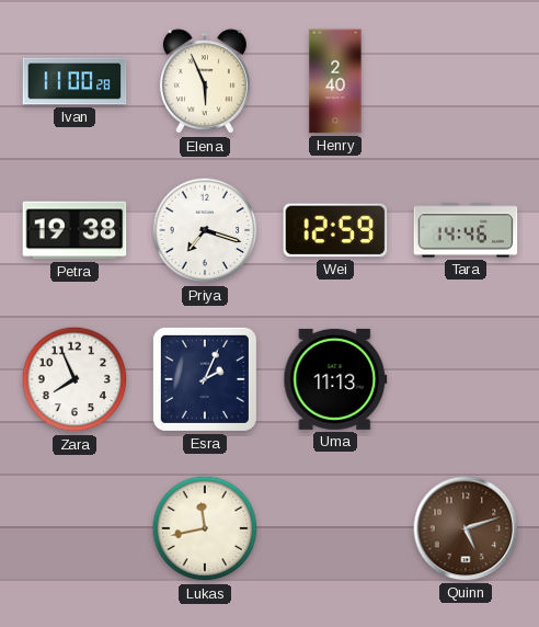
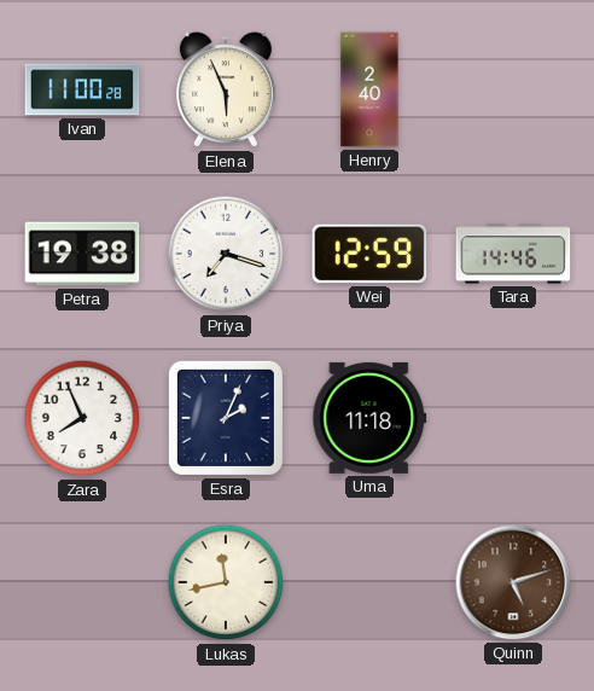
Uma: 11:13 -> 11:18 (369, 418)
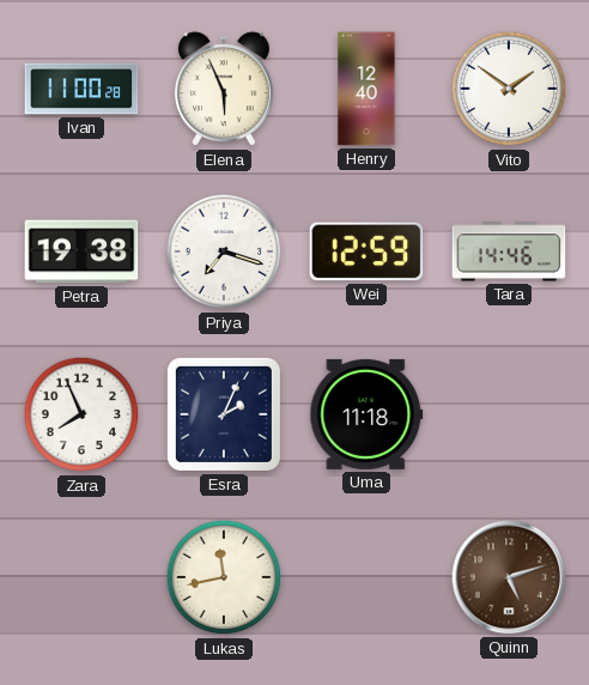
Henry: 2:40 -> 12:40 (366, 89)
Vito: none -> 1:51 (509, 89)
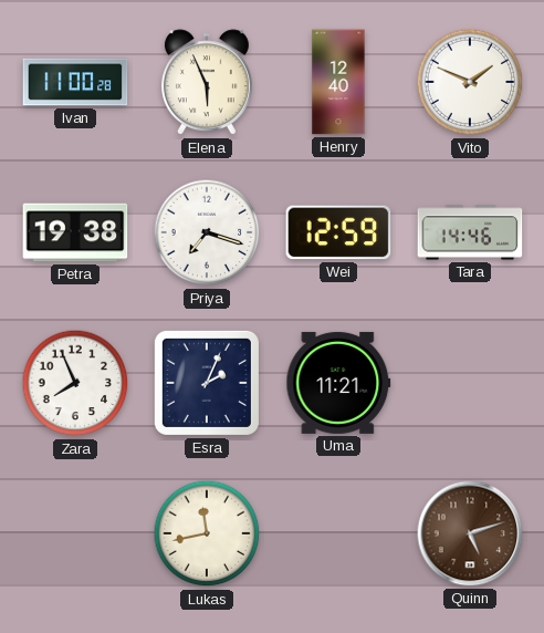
Vito: 1:51 -> 1:49 (470, 82)
Uma: 11:18 -> 11:21 (338, 383)
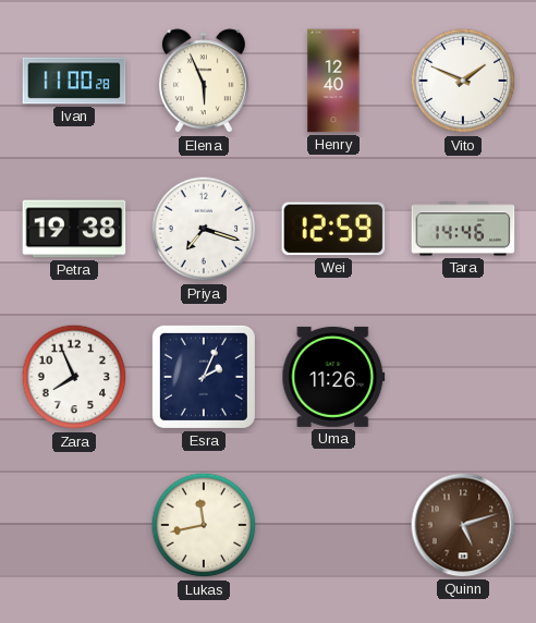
Uma: 11:21 -> 11:26 (333, 377)
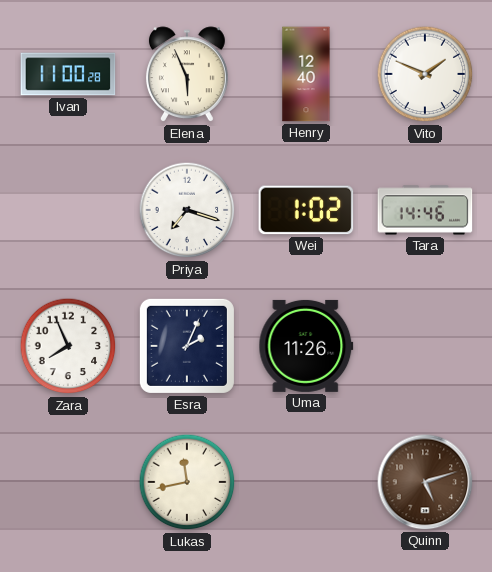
Petra: 19:38 -> none (74, 229)
Wei: 12:59 -> 1:02 (306, 210)
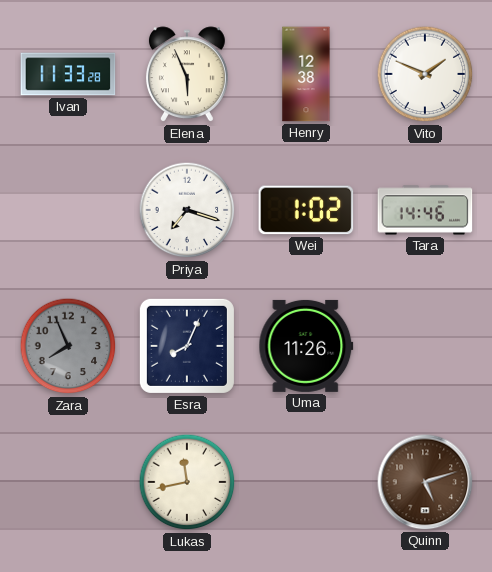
Ivan: 11:00 -> 11:33 (68, 74)
Henry: 12:40 -> 12:38 (306, 74)
Zara dial: white -> grey (68, 346)
Esra: 2:04 -> 8:04 (187, 346)
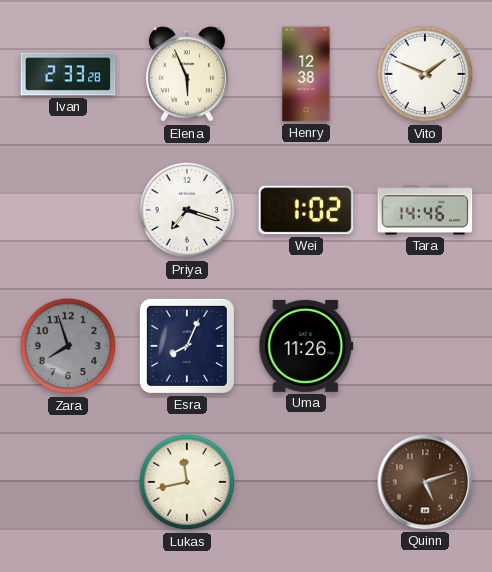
Ivan: 11:33 -> 2:33 (68, 74)
Zara: 7:56 -> 7:57 (68, 346)
